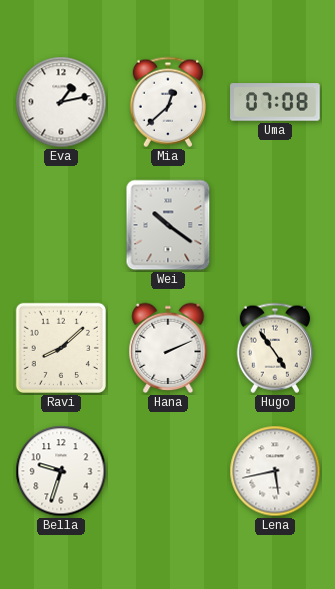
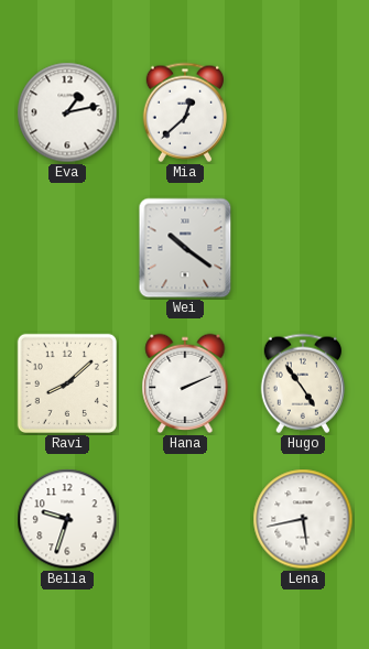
Uma: 07:08 -> none (275, 102)
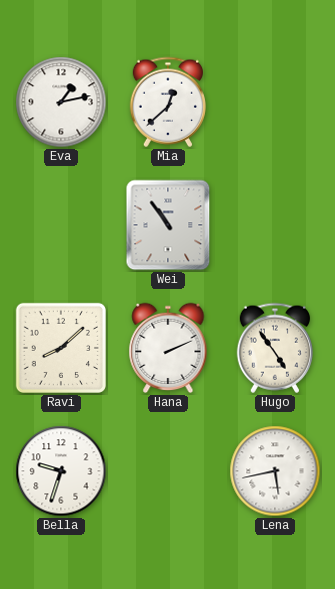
Wei: 10:21 -> 10:54 (168, 225)
